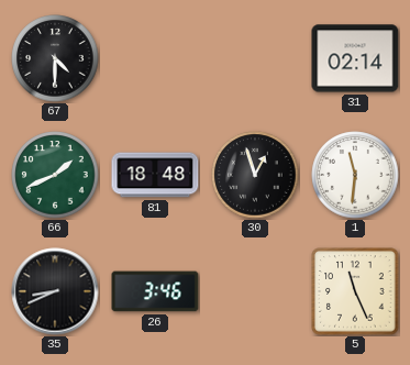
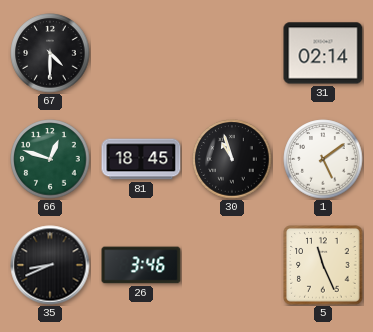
66: 1:41 -> 12:48 (50, 159)
81: 18:48 -> 18:45 (141, 159)
30: 12:57 -> 10:57 (232, 159)
1: 11:31 -> 5:09 (323, 159)
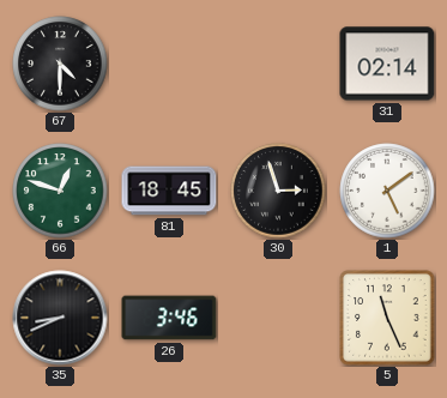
30: 10:57 -> 2:57 (278, 191)
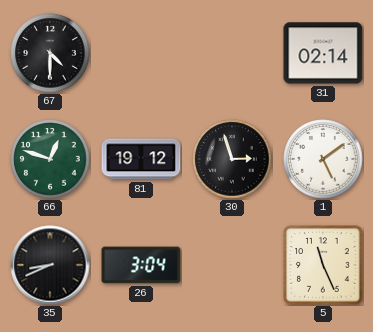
81: 18:45 -> 19:12 (141, 159)
26: 3:46 -> 3:04 (141, 265)
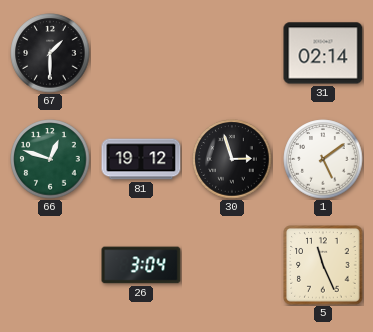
67: 4:30 -> 1:30 (50, 53)
35: 8:41 -> none (50, 265)
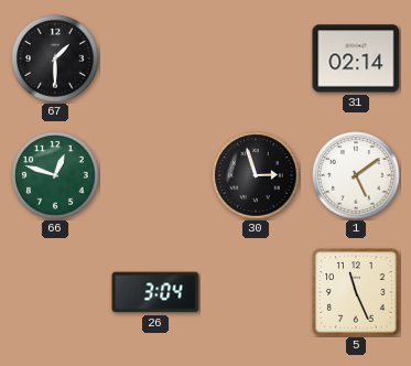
81: 19:12 -> none (141, 159)
